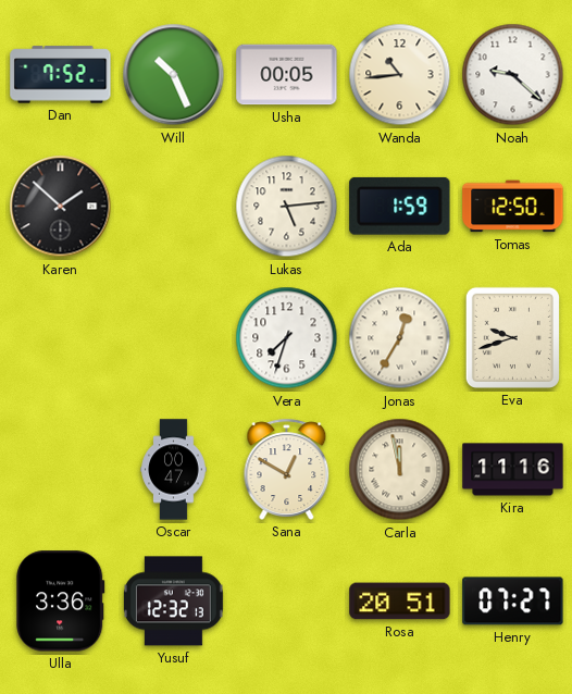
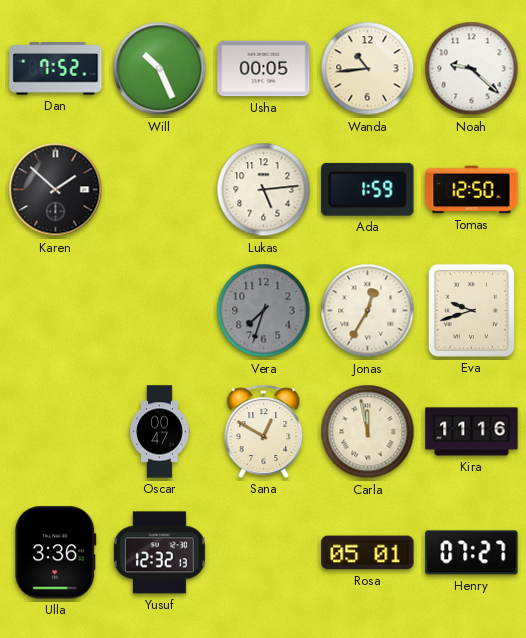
Vera dial: white -> grey (264, 311)
Rosa: 20:51 -> 05:01 (368, 553)
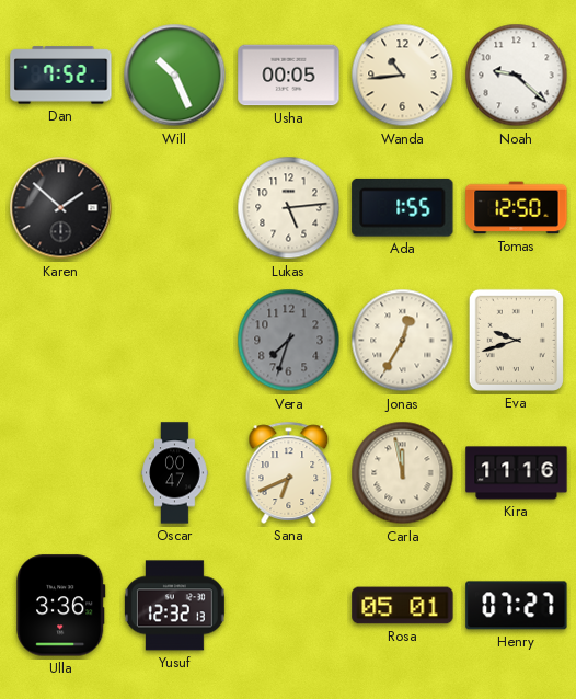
Ada: 1:59 -> 1:55 (403, 207)
Sana: 12:50 -> 6:41 (289, 472)
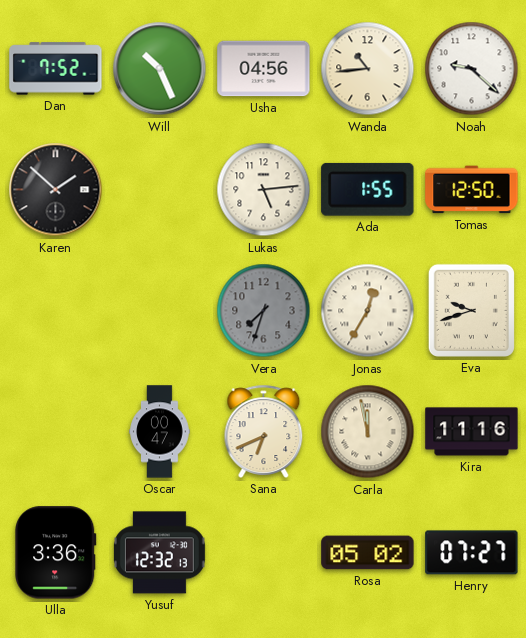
Usha: 00:05 -> 04:56 (264, 69)
Rosa: 05:01 -> 05:02 (368, 553)
